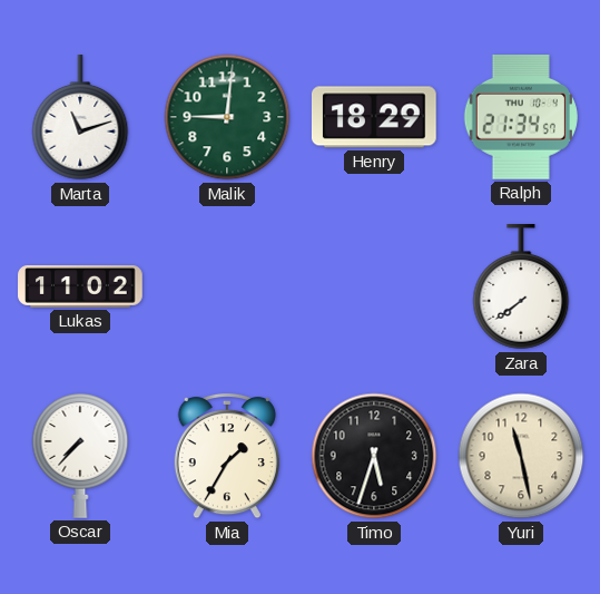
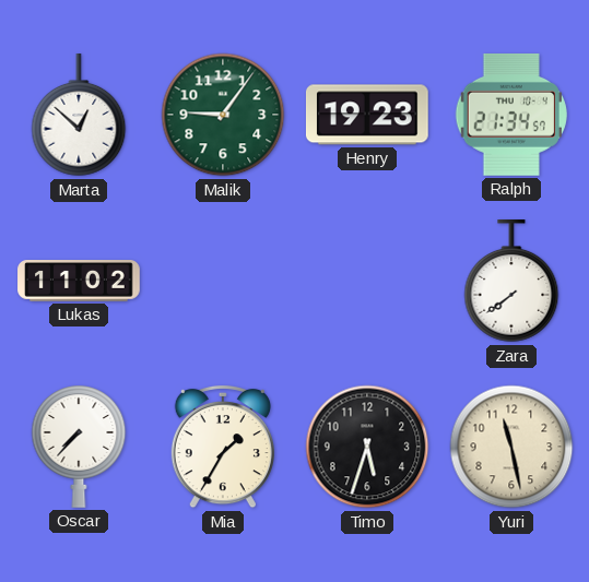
Marta: 11:12 -> 12:52 (79, 116)
Malik: 9:01 -> 9:06 (223, 115)
Henry: 18:29 -> 19:23 (367, 115)
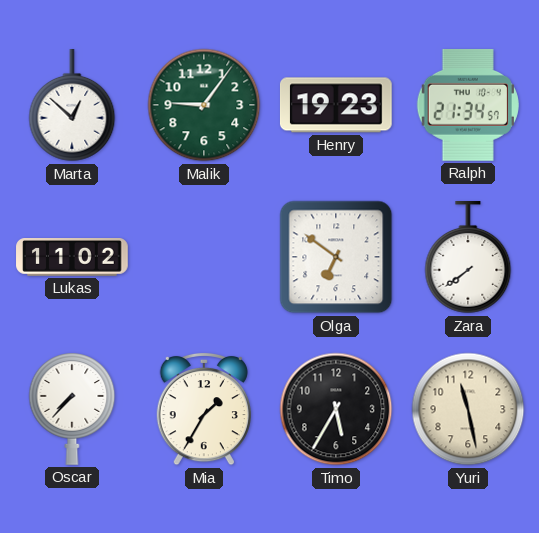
Olga: none -> 6:51 (336, 257)
Timo: 5:33 -> 5:35 (336, 409)
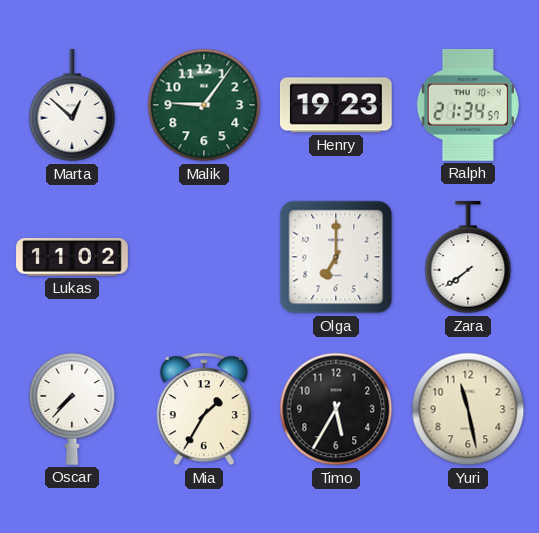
Olga: 6:51 -> 7:00 (336, 257)
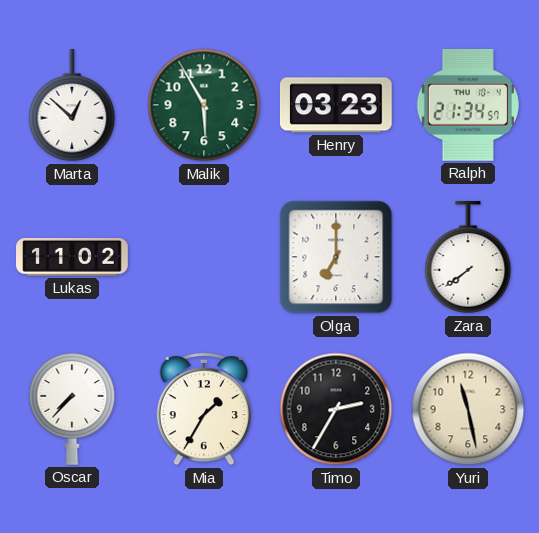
Malik: 9:06 -> 5:55 (204, 105)
Henry: 19:23 -> 03:23 (336, 105)
Timo: 5:35 -> 2:35 (336, 409)
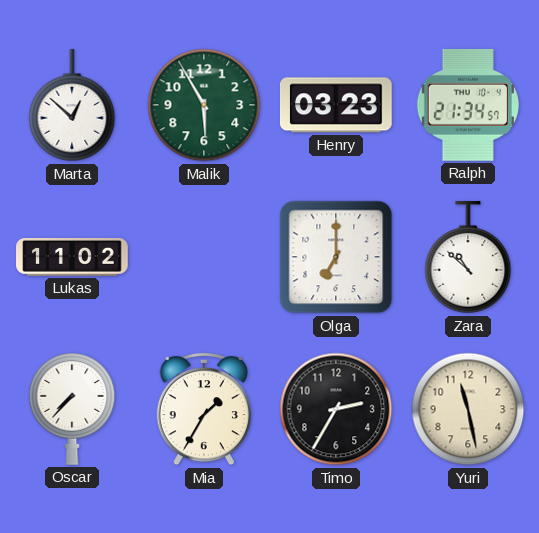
Zara: 7:39 -> 10:52 (468, 258)
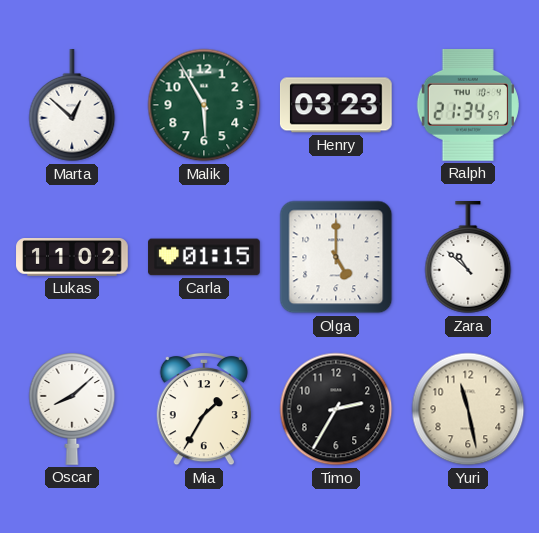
Carla: none -> 01:15 (204, 257)
Olga: 7:00 -> 5:00 (336, 257)
Oscar: 7:37 -> 8:08 (72, 409)
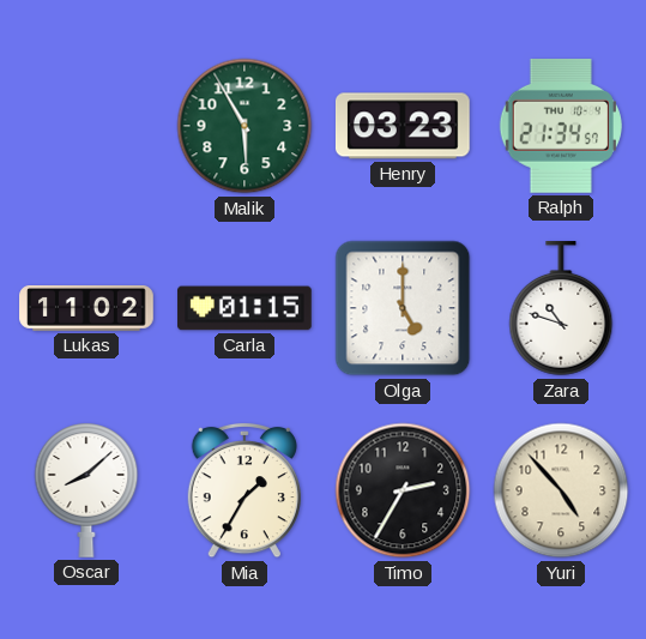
Marta: 12:52 -> none (72, 106)
Zara: 10:52 -> 10:48 (561, 309)
Yuri: 11:28 -> 4:53 (561, 490)
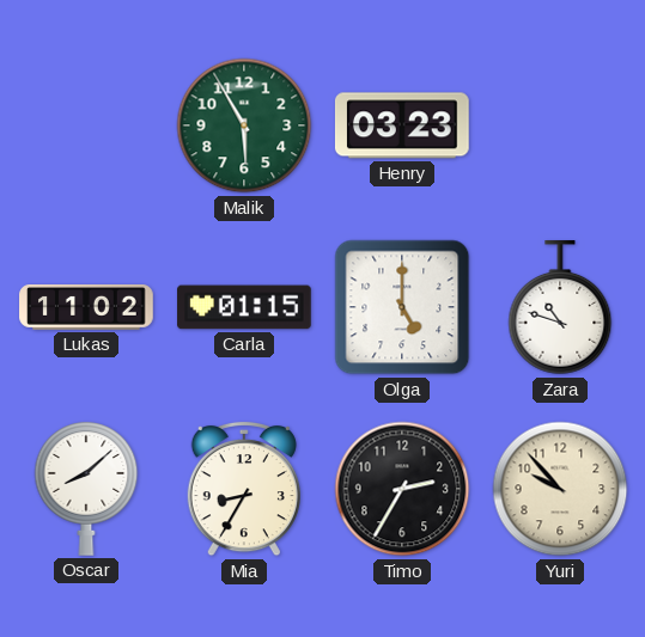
Ralph: 21:34 -> none (561, 126)
Mia: 1:35 -> 8:35 (244, 489)
Yuri: 4:53 -> 9:53 (560, 489)
